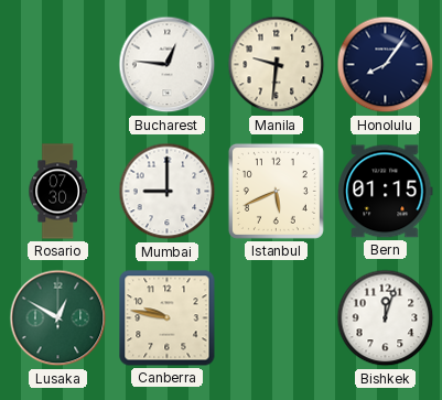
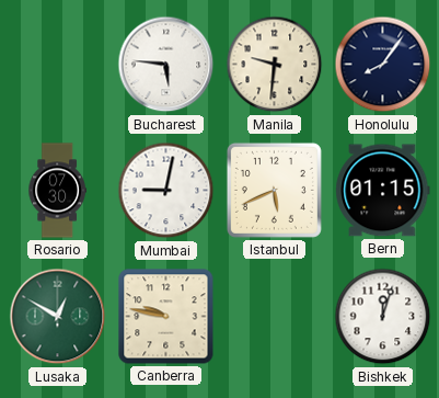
Bucharest: 12:46 -> 5:46 (166, 65)
Mumbai: 9:00 -> 9:02 (166, 191)
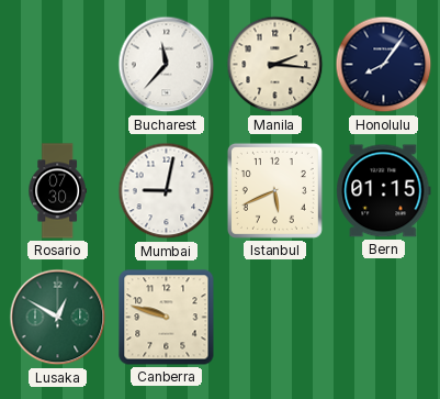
Bucharest: 5:46 -> 11:37 (167, 65)
Manila: 9:31 -> 2:16 (275, 65)
Canberra: 9:47 -> 9:48 (167, 318)
Bishkek: 12:03 -> none (383, 317)
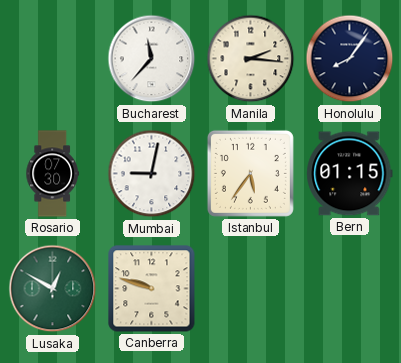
Istanbul: 5:41 -> 5:36 (250, 173)
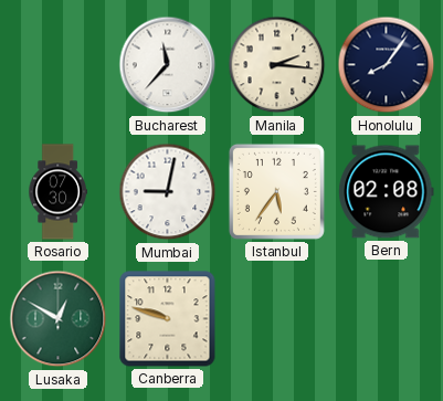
Bern: 01:15 -> 02:08 (387, 192)
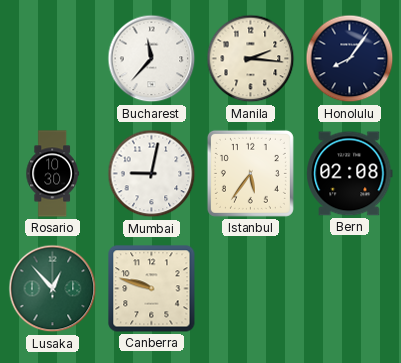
Rosario: 07:30 -> 10:30 (52, 174)
Lusaka: 12:50 -> 12:53 (53, 289)
